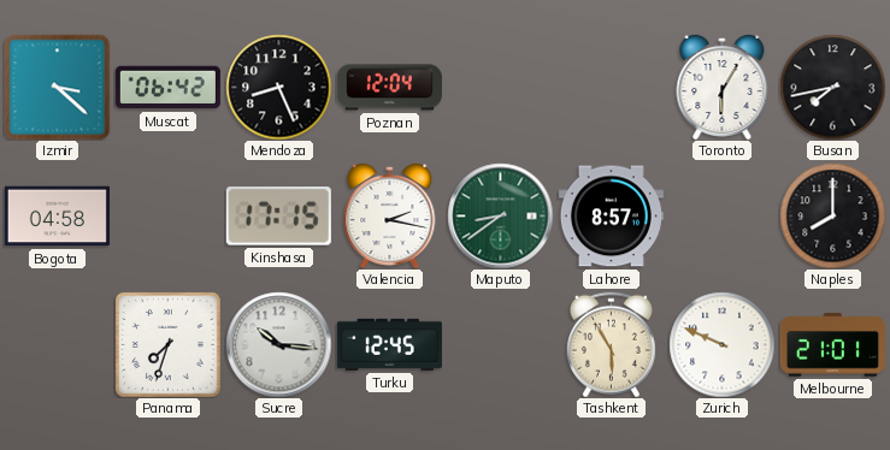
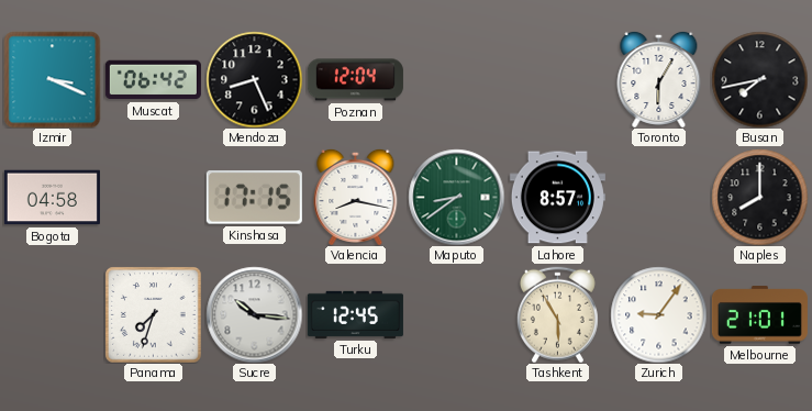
Izmir: 3:22 -> 3:19 (52, 79)
Valencia: 2:17 -> 8:17 (356, 197)
Zurich: 9:49 -> 9:06 (658, 314)
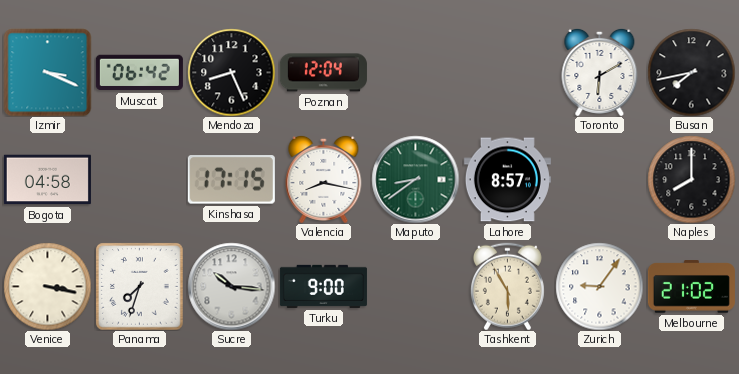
Toronto: 6:05 -> 6:10 (600, 72)
Venice: none -> 3:17 (47, 286)
Turku: 12:45 -> 9:00 (323, 286)
Melbourne: 21:01 -> 21:02 (691, 287)
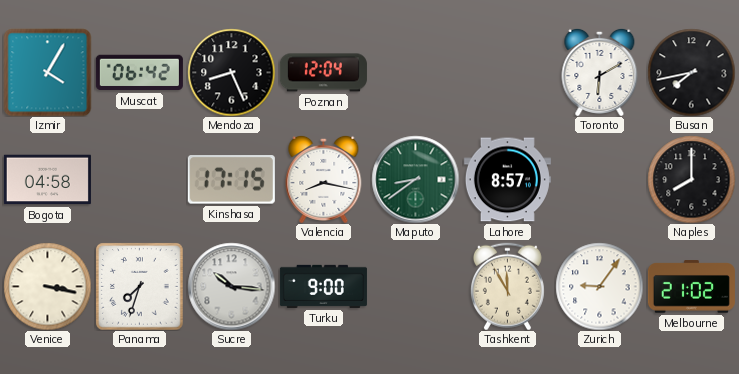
Izmir: 3:19 -> 4:05 (47, 72)
Tashkent: 5:55 -> 11:55 (507, 286)
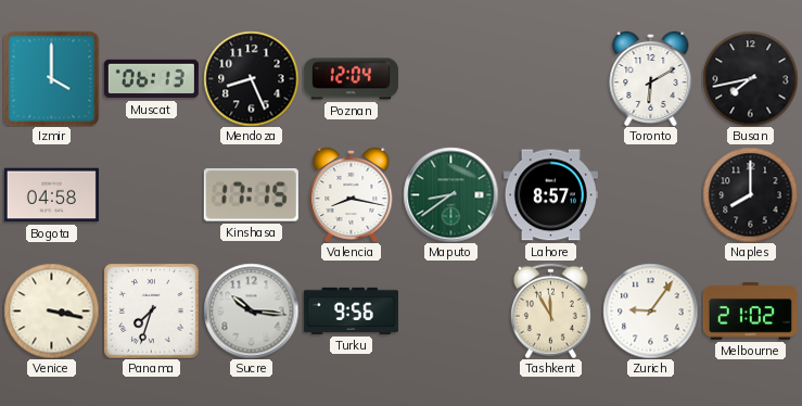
Izmir: 4:05 -> 4:00 (51, 78)
Muscat: 06:42 -> 06:13 (151, 79)
Turku: 9:00 -> 9:56 (351, 310)
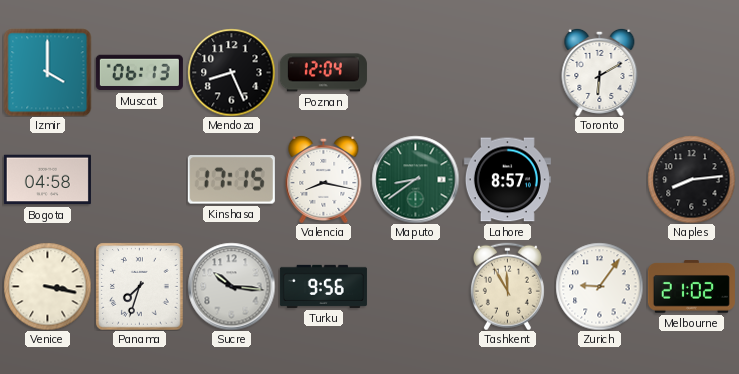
Busan: 7:43 -> none (750, 78)
Naples: 8:00 -> 8:14 (691, 179)
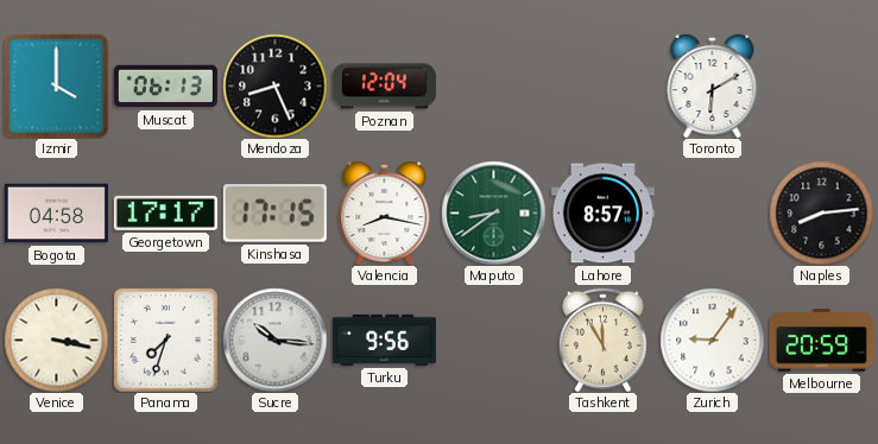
Georgetown: none -> 17:17 (165, 213)
Melbourne: 21:02 -> 20:59 (821, 341)
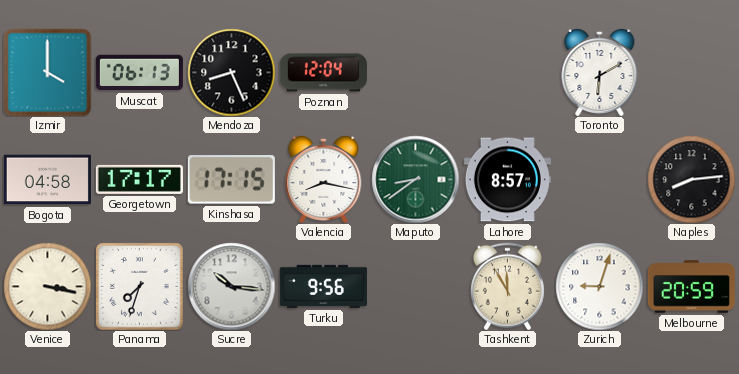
Zurich: 9:06 -> 9:03 (599, 286)
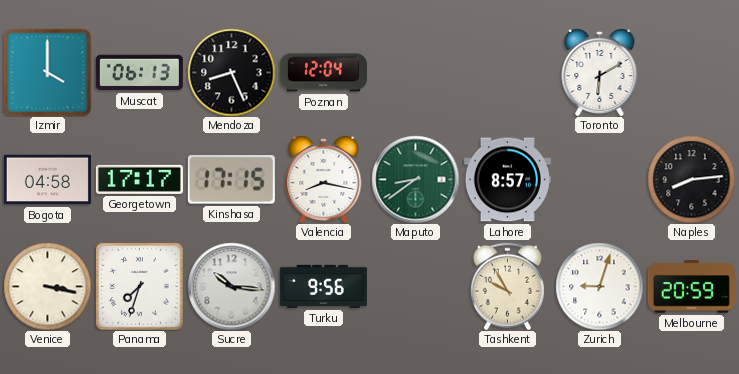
Tashkent: 11:55 -> 9:55 (507, 286)
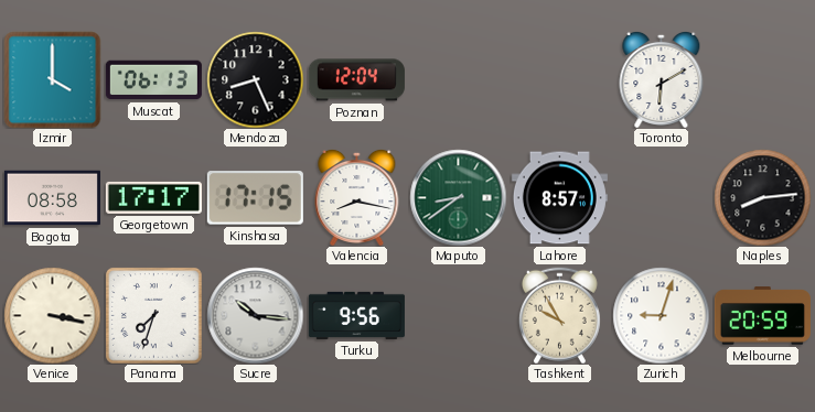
Bogota: 04:58 -> 08:58 (52, 198)
